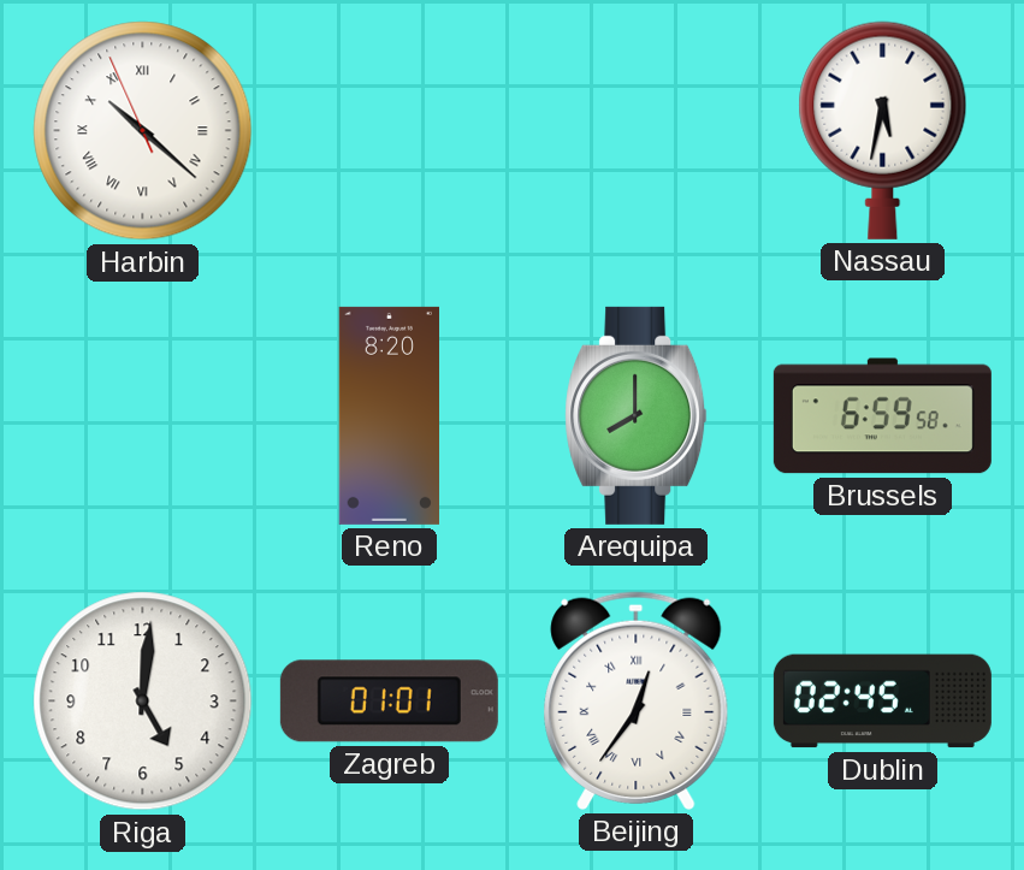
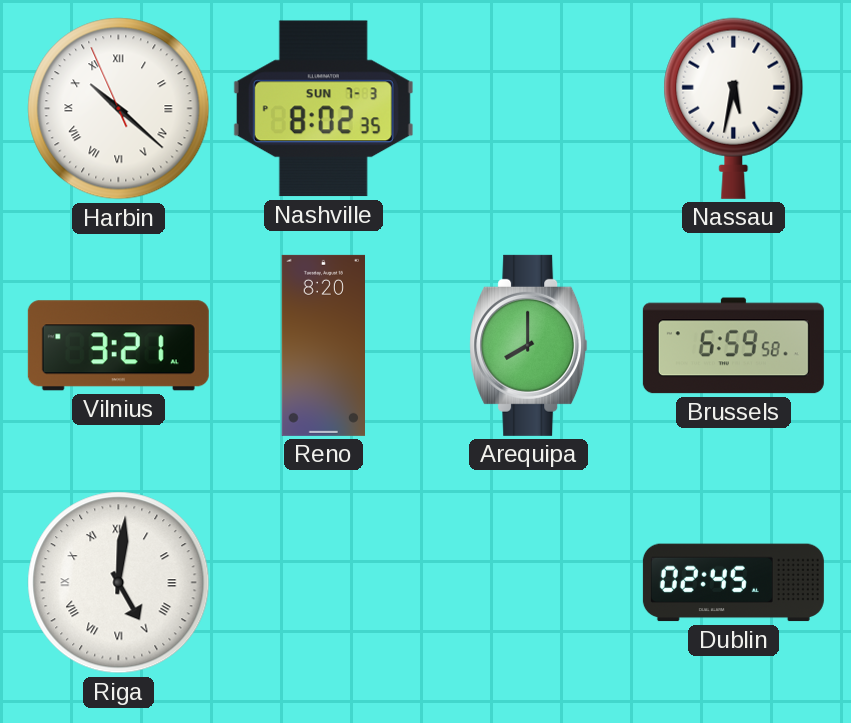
Nashville: none -> 8:02 (323, 109)
Vilnius: none -> 3:21 (118, 346)
Riga numerals: Arabic -> Roman (119, 583)
Zagreb: 01:01 -> none (389, 702)
Beijing: 12:36 -> none (637, 700)
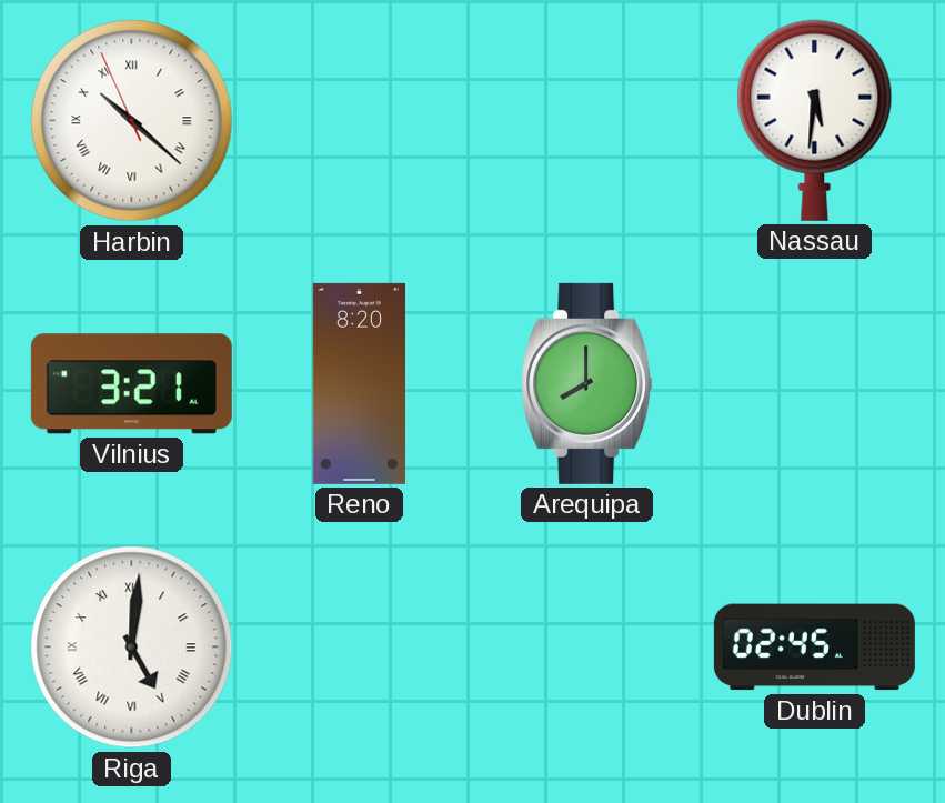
Nashville: 8:02 -> none (323, 109)
Nassau: 5:32 -> 5:31 (815, 120)
Brussels: 6:59 -> none (733, 346)
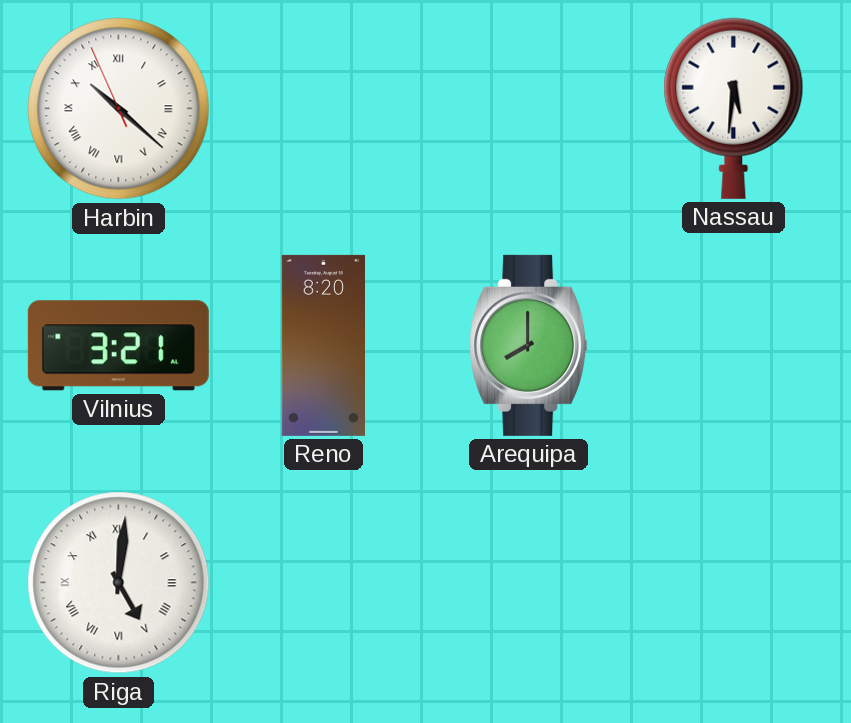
Dublin: 02:45 -> none (814, 648)
